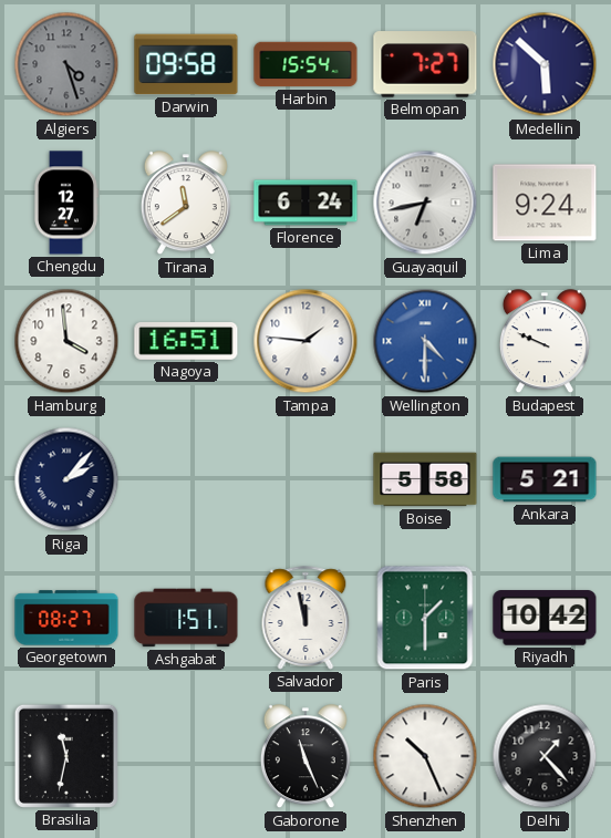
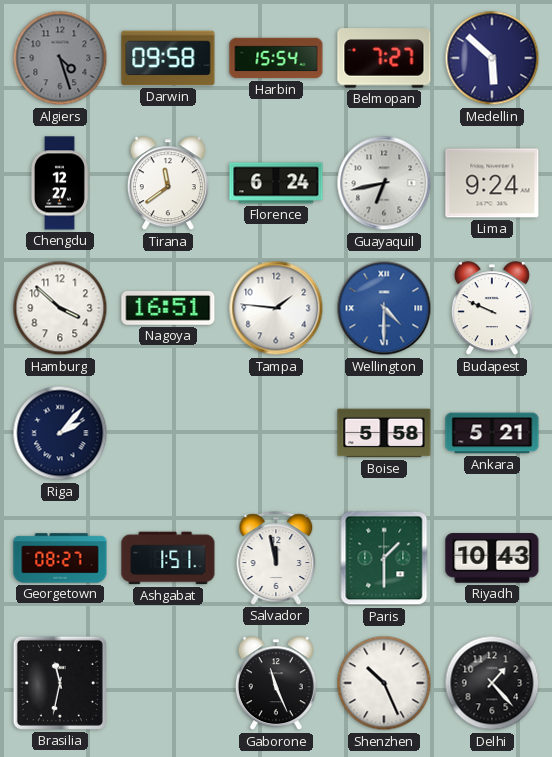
Hamburg: 3:59 -> 3:52 (60, 308)
Riyadh: 10:42 -> 10:43 (492, 558)
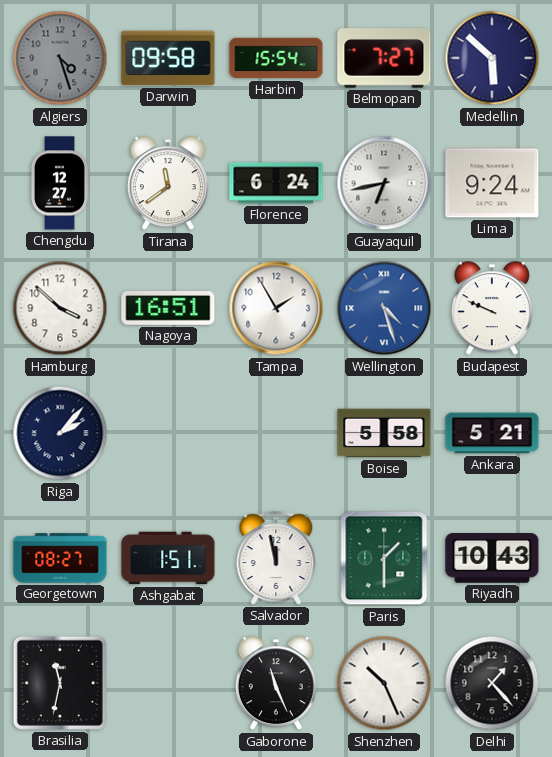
Tampa: 1:46 -> 1:55 (276, 308)
Wellington: 4:30 -> 4:27 (384, 308)
